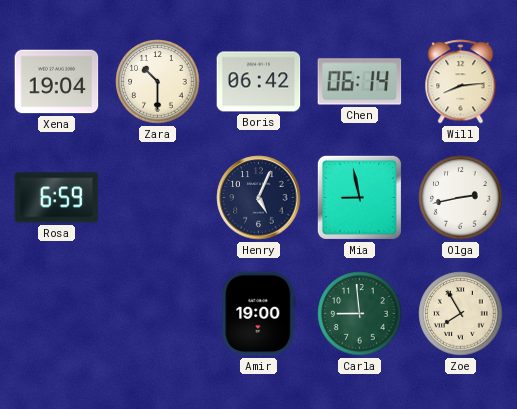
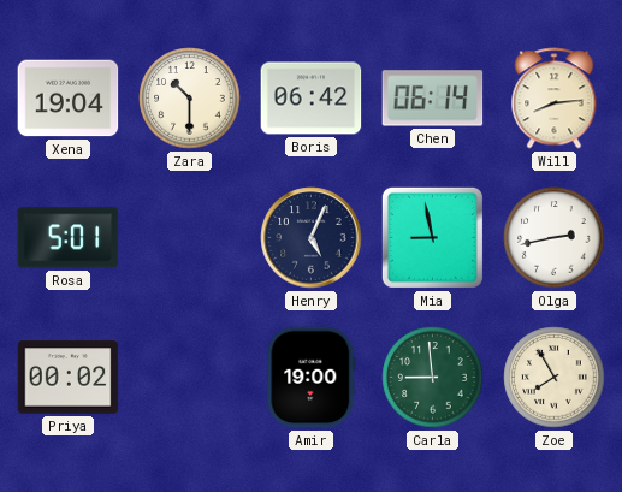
Rosa: 6:59 -> 5:01 (69, 238)
Priya: none -> 00:02 (69, 378)
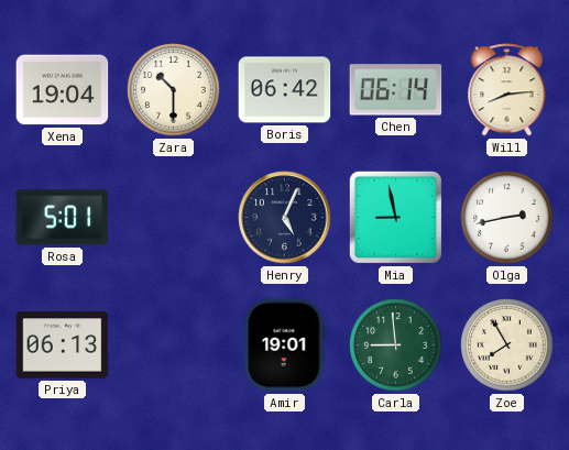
Priya: 00:02 -> 06:13 (63, 345)
Amir: 19:00 -> 19:01 (285, 345)
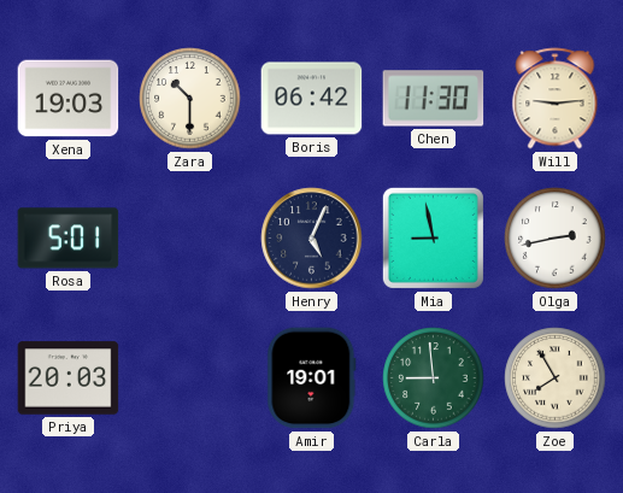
Xena: 19:04 -> 19:03 (69, 99)
Chen: 06:14 -> 11:30 (434, 99)
Will: 8:14 -> 9:14 (556, 99)
Priya: 06:13 -> 20:03 (69, 378)
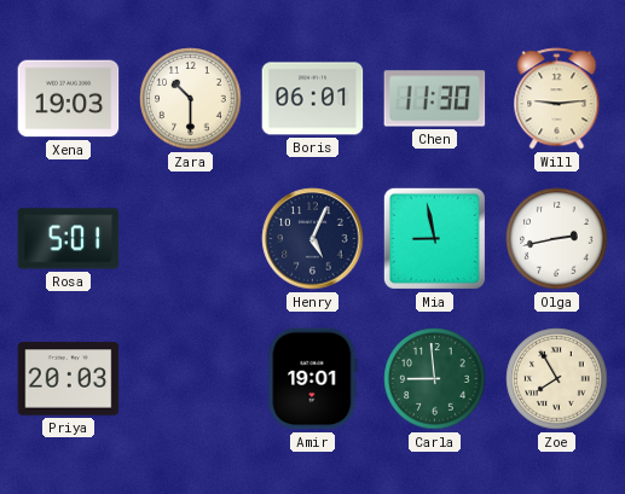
Boris: 06:42 -> 06:01 (313, 99)
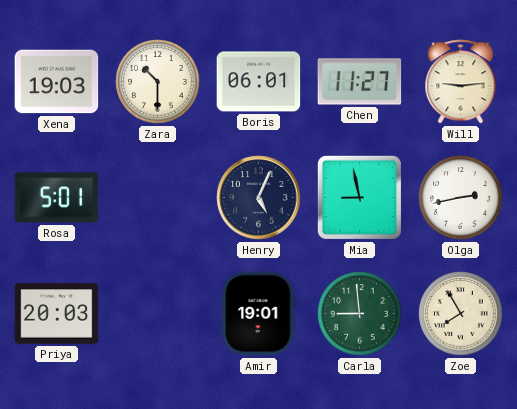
Chen: 11:30 -> 11:27 (360, 82)
